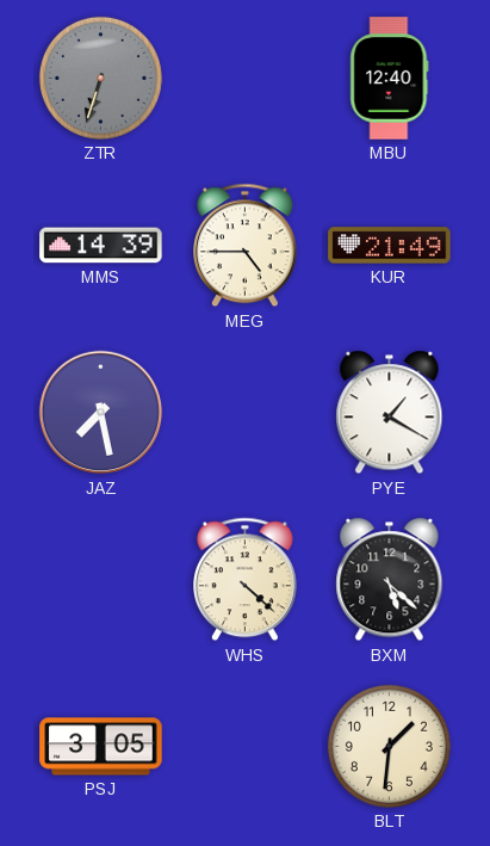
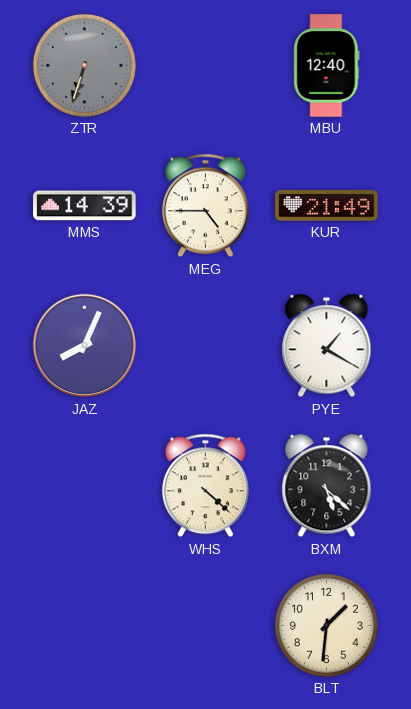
JAZ: 7:28 -> 8:04 (85, 346)
PSJ: 3:05 -> none (101, 747)
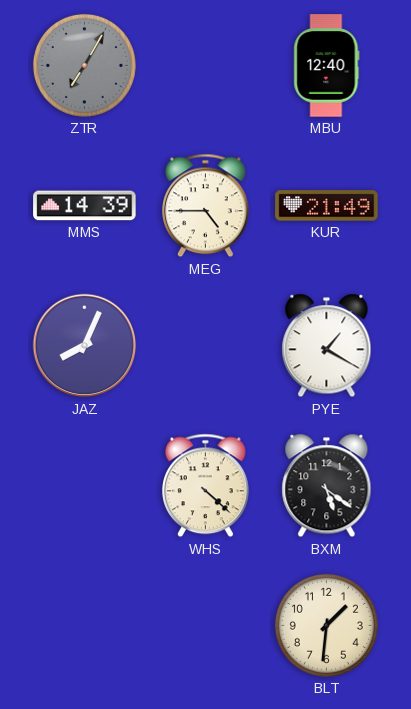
ZTR: 6:33 -> 7:05 (84, 65)
BXM: 5:22 -> 5:21 (327, 486)
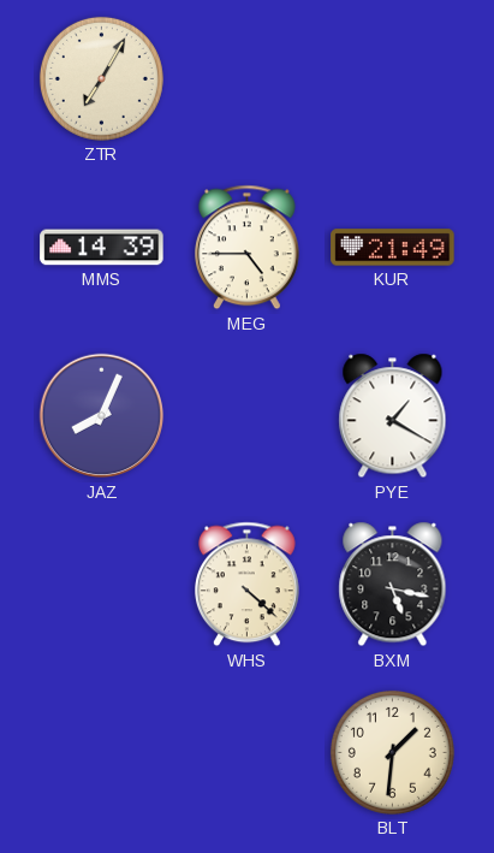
ZTR dial: grey -> cream (101, 78)
MBU: 12:40 -> none (327, 66)
BXM: 5:21 -> 5:17 (393, 585)
